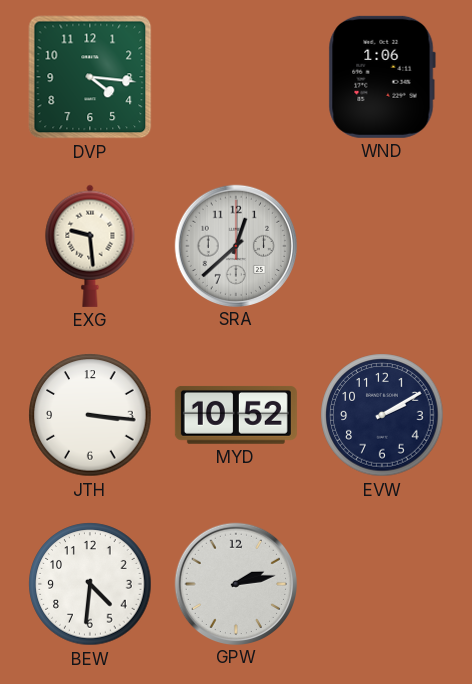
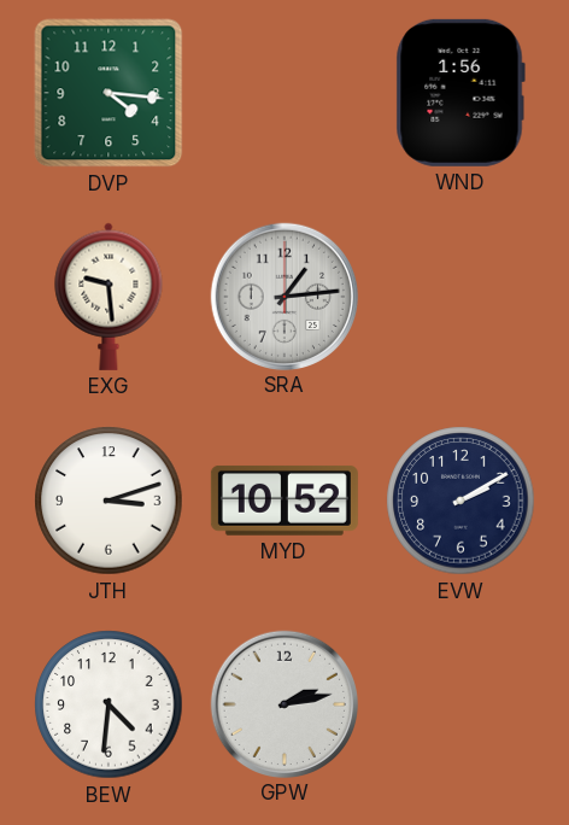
WND: 1:06 -> 1:56 (461, 93)
SRA: 12:38 -> 1:14 (283, 296)
JTH: 3:16 -> 3:12 (108, 501)
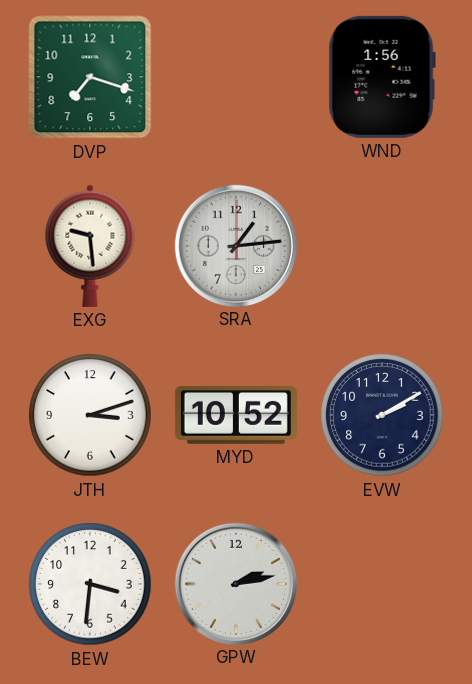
DVP: 4:16 -> 7:18 (90, 77)
BEW: 4:31 -> 3:31 (90, 584)
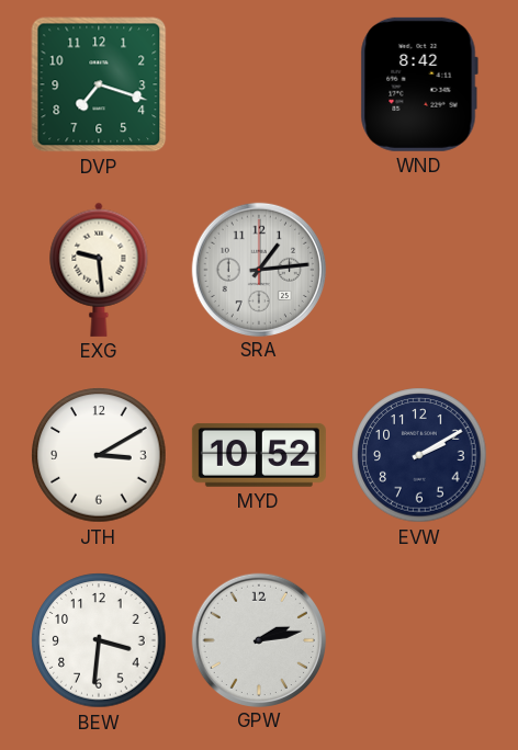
WND: 1:56 -> 8:42 (419, 84)
JTH: 3:12 -> 3:10 (99, 455)
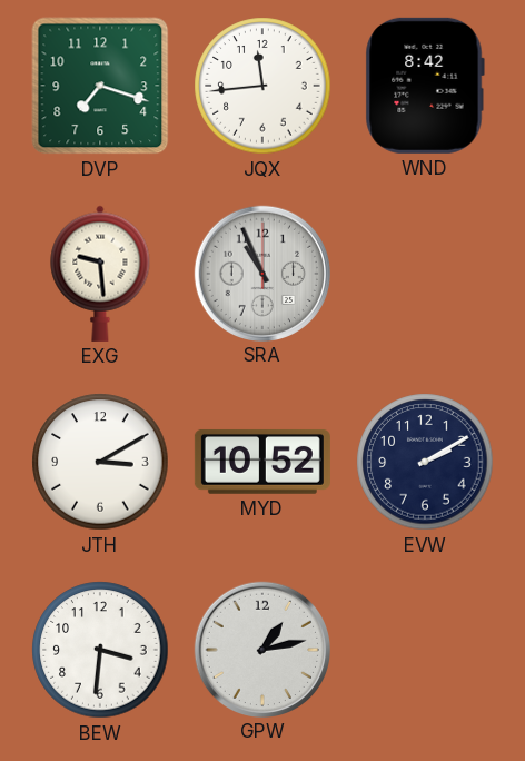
JQX: none -> 11:44 (262, 86)
SRA: 1:14 -> 10:56 (261, 273)
GPW: 2:13 -> 1:13 (261, 649)
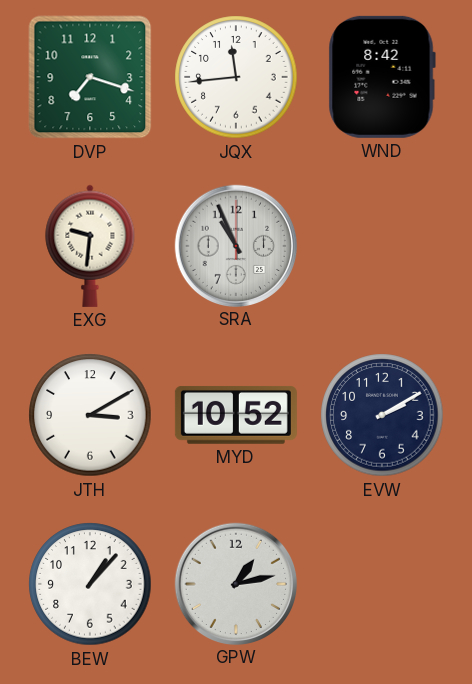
EXG: 9:29 -> 9:31 (90, 246)
BEW: 3:31 -> 1:07 (90, 584)
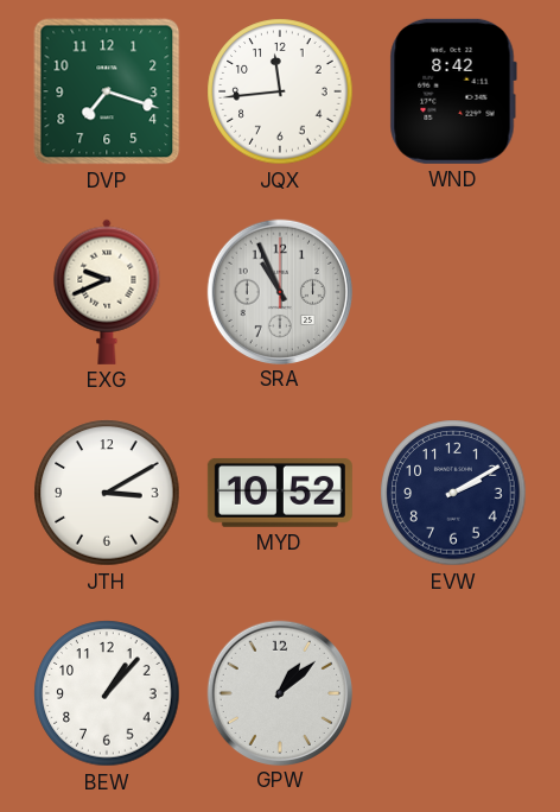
EXG: 9:31 -> 9:41 (107, 292)
GPW: 1:13 -> 1:08 (279, 692)
